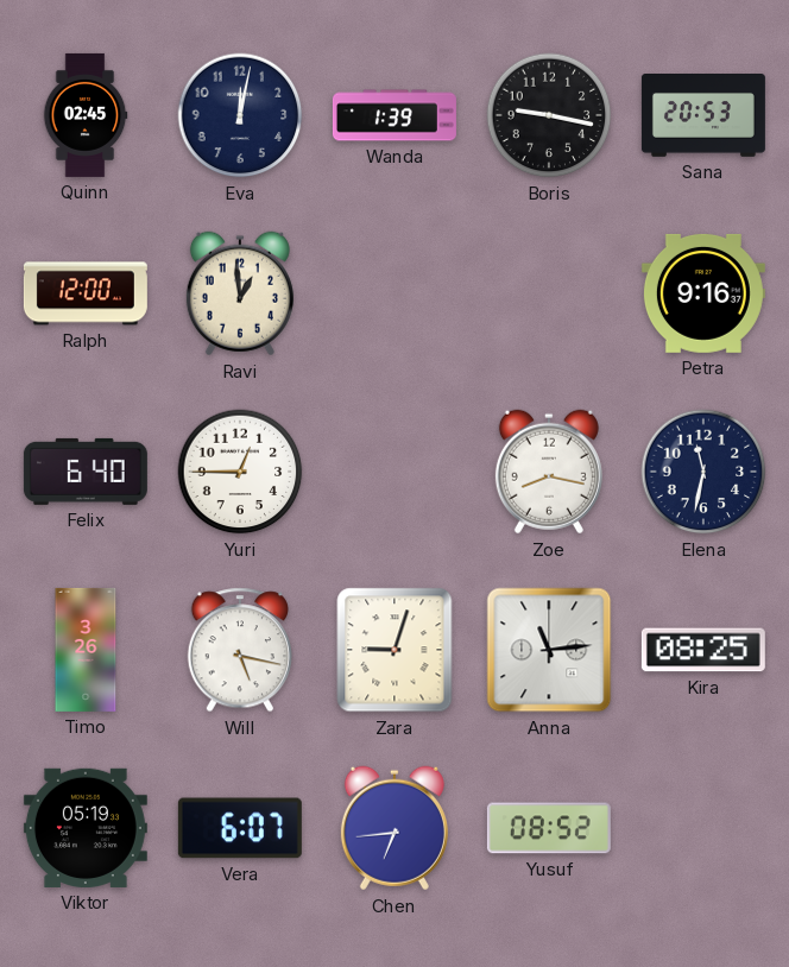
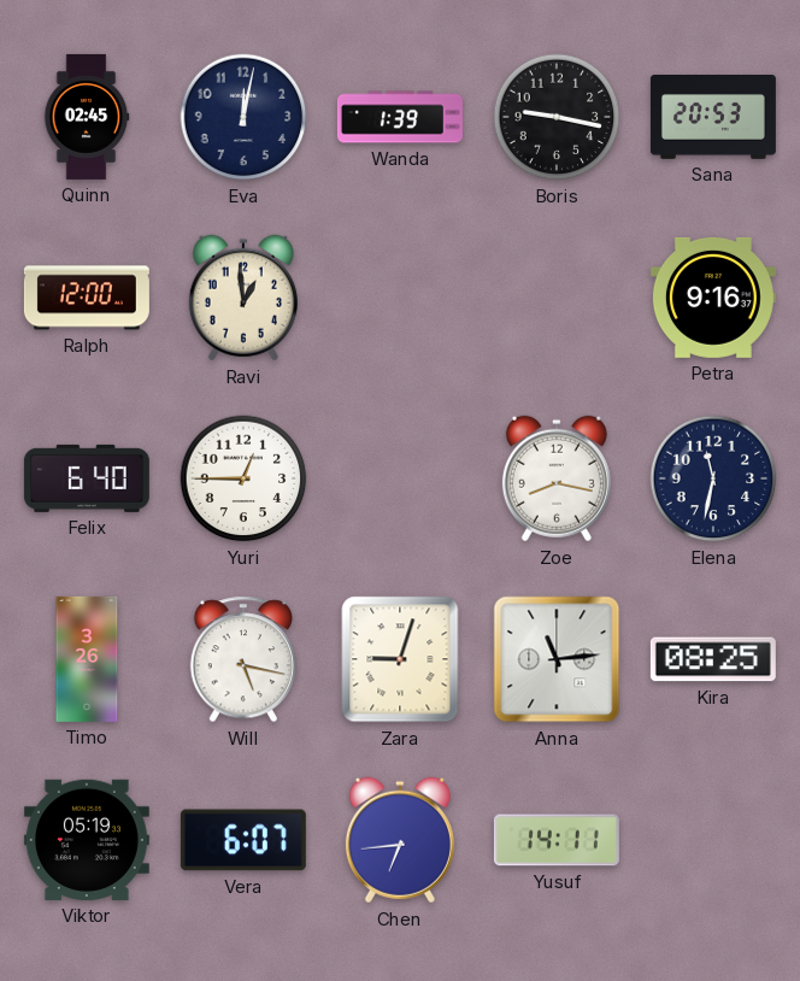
Yusuf: 08:52 -> 14:11 (557, 840)
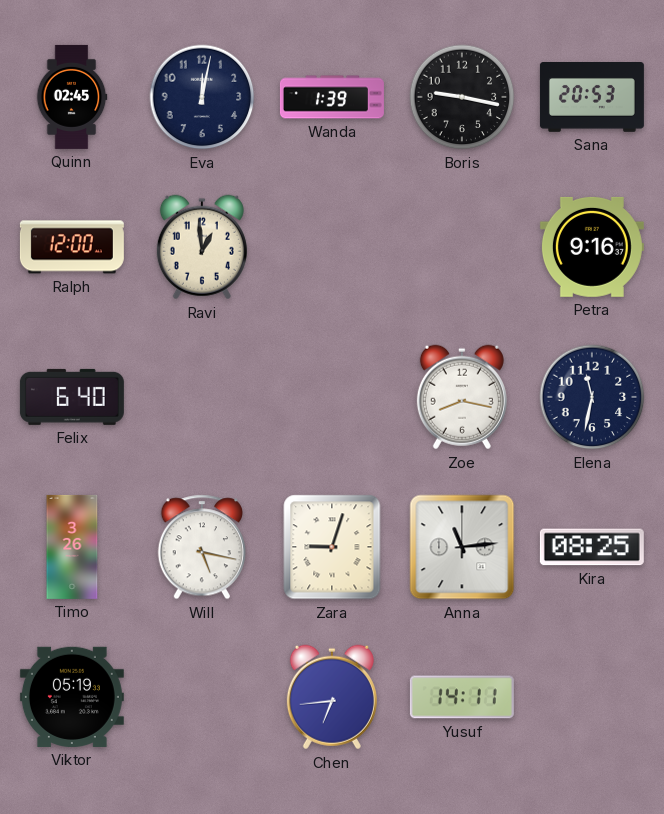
Yuri: 12:45 -> none (243, 478)
Vera: 6:07 -> none (243, 840)
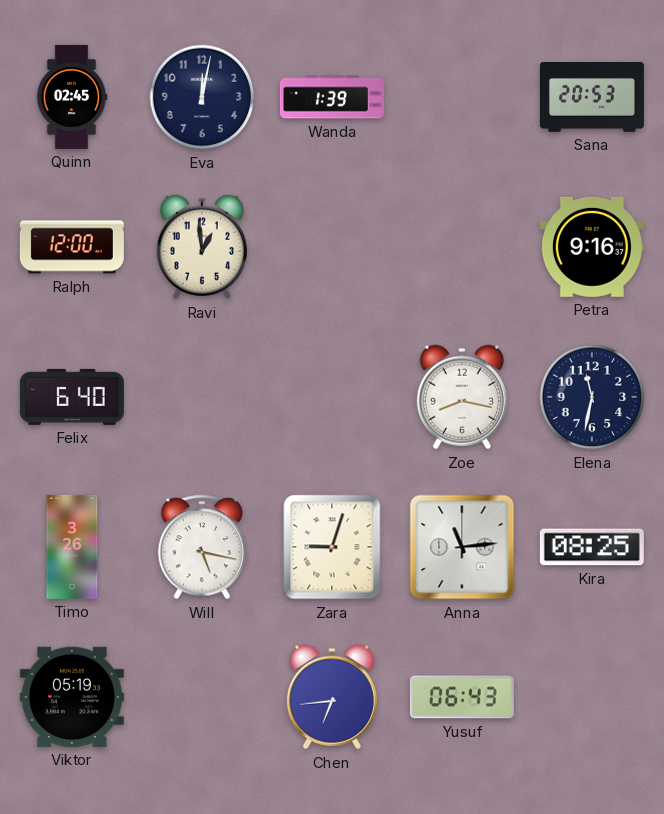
Boris: 9:17 -> none (462, 97)
Yusuf: 14:11 -> 06:43 (462, 697)
